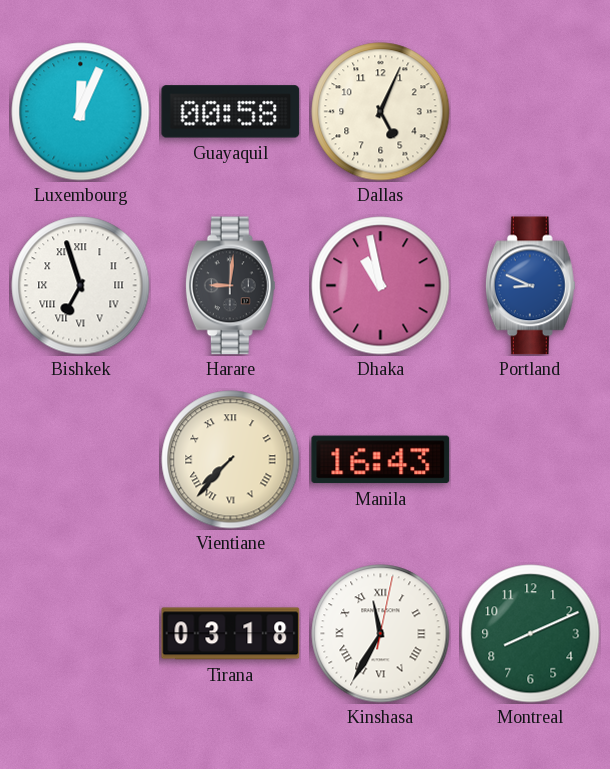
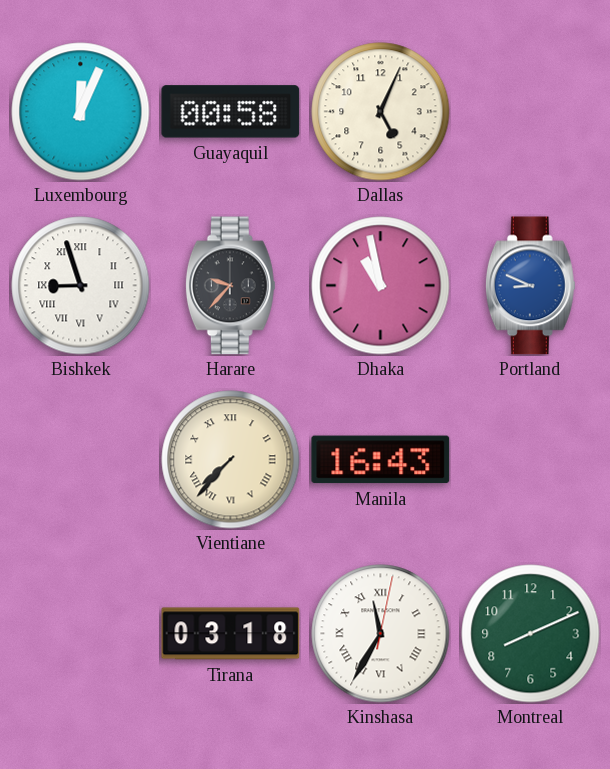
Bishkek: 6:57 -> 8:57 (81, 286)
Harare: 9:01 -> 9:37 (230, 286)
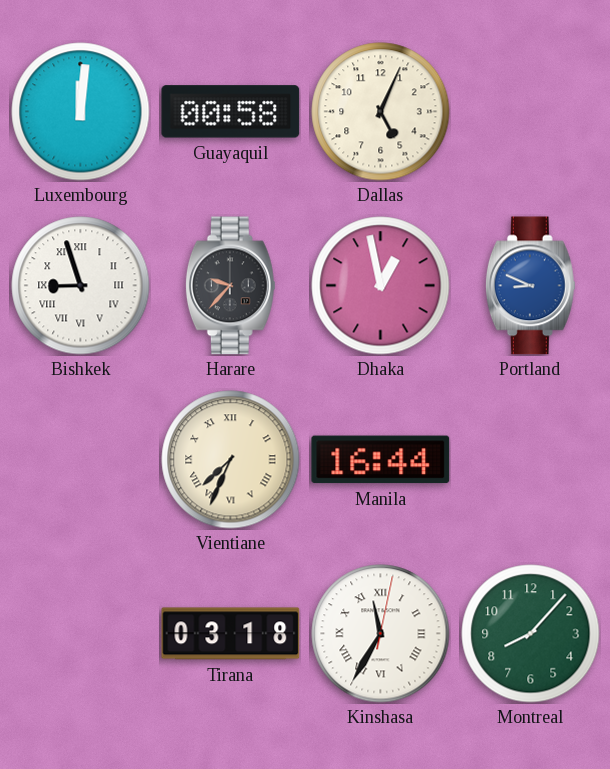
Luxembourg: 12:04 -> 12:01 (81, 112)
Dhaka: 10:58 -> 12:58 (381, 286)
Vientiane: 7:37 -> 7:34 (231, 460)
Manila: 16:43 -> 16:44 (381, 460)
Montreal: 8:11 -> 8:07 (531, 634)
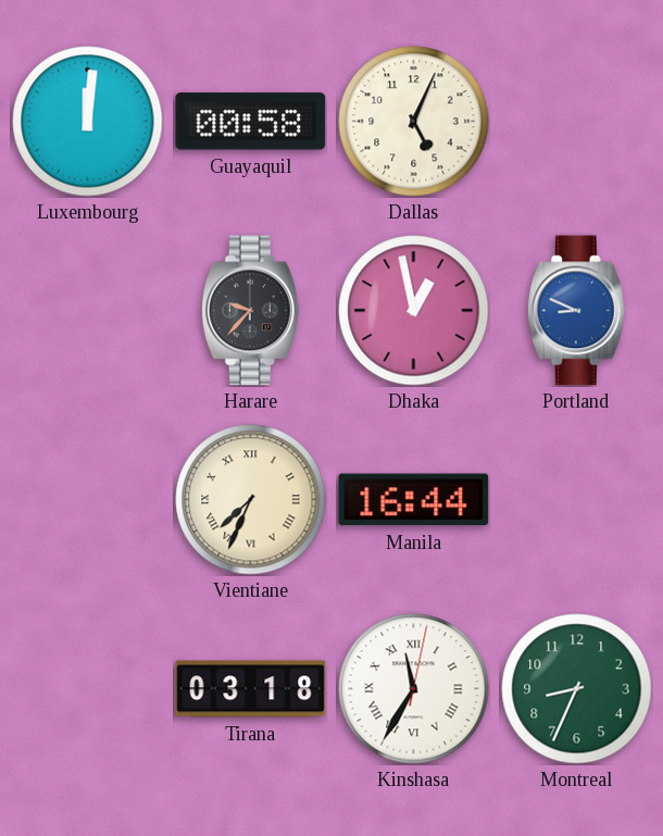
Bishkek: 8:57 -> none (81, 286)
Montreal: 8:07 -> 8:34 (577, 689)
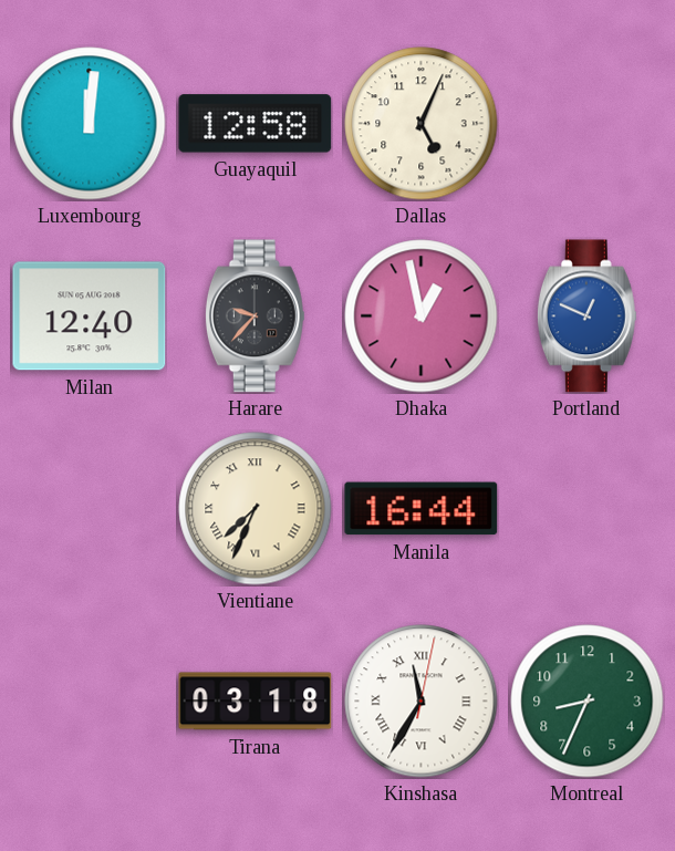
Guayaquil: 00:58 -> 12:58 (256, 124)
Milan: none -> 12:40 (90, 316)
Portland: 8:49 -> 12:49 (586, 316)
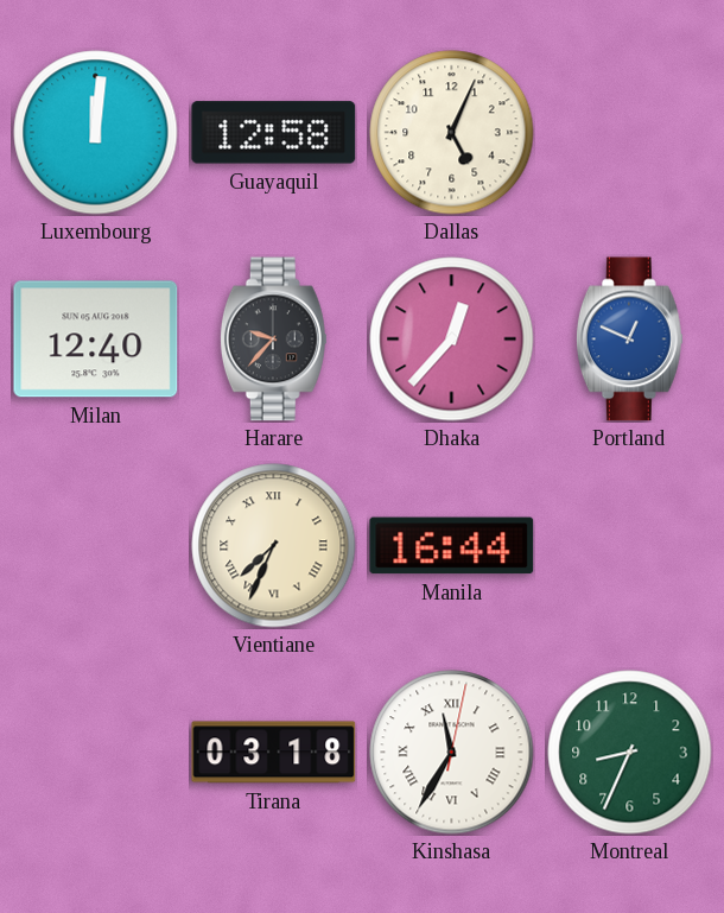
Dhaka: 12:58 -> 12:37 (452, 340)
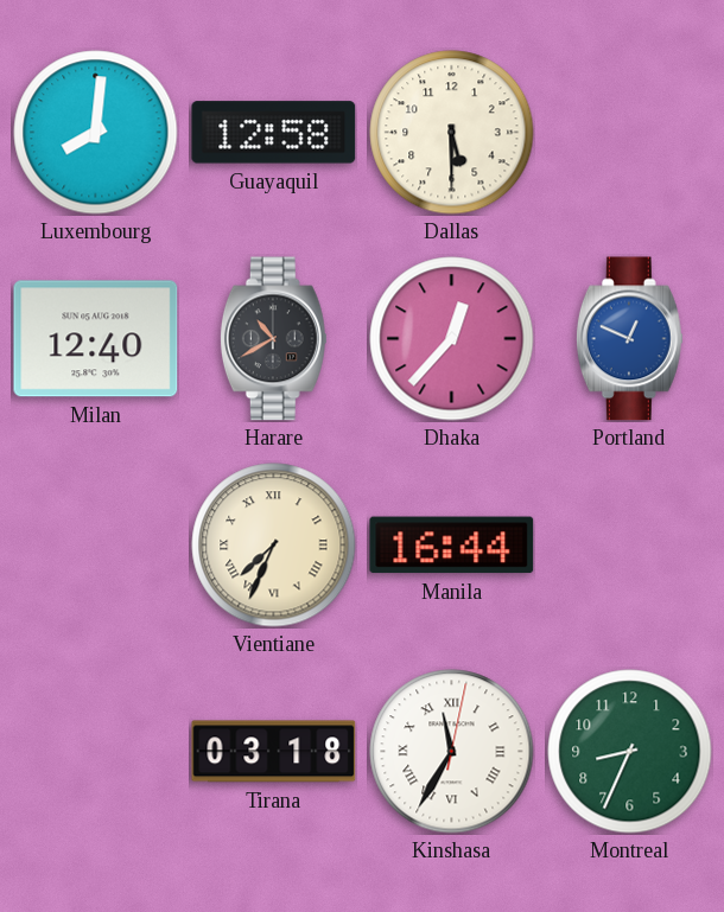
Luxembourg: 12:01 -> 8:01 (96, 133)
Dallas: 5:04 -> 5:30 (452, 133)
Harare: 9:37 -> 10:40 (273, 339)
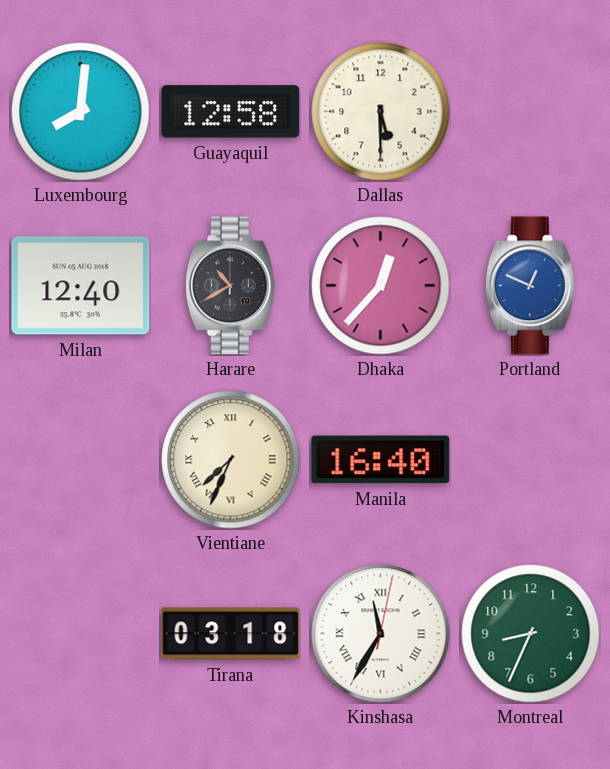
Manila: 16:44 -> 16:40 (381, 460)
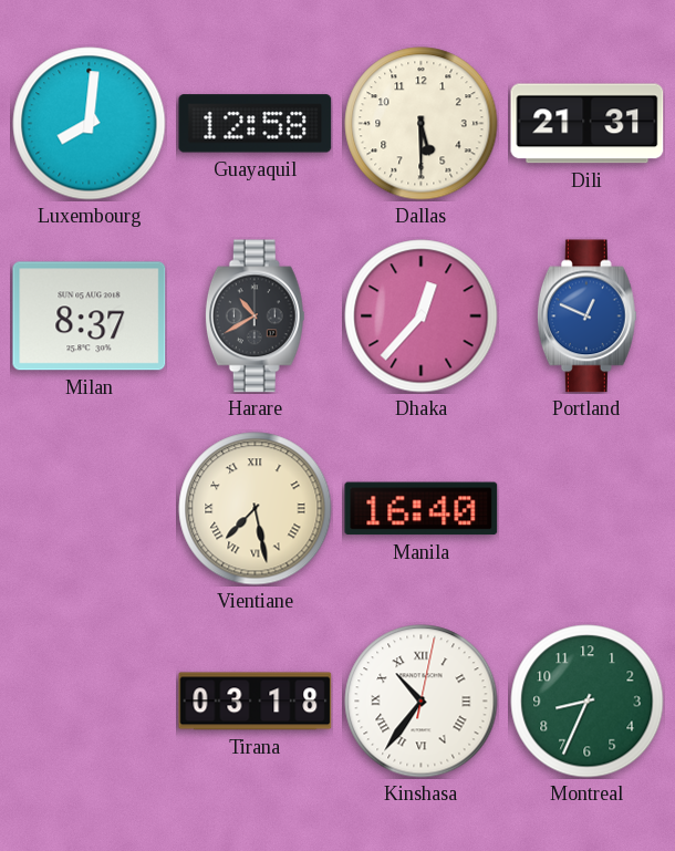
Dili: none -> 21:31 (588, 124)
Milan: 12:40 -> 8:37 (90, 316)
Vientiane: 7:34 -> 7:28 (256, 509)
Kinshasa: 11:35 -> 10:36 (422, 702)
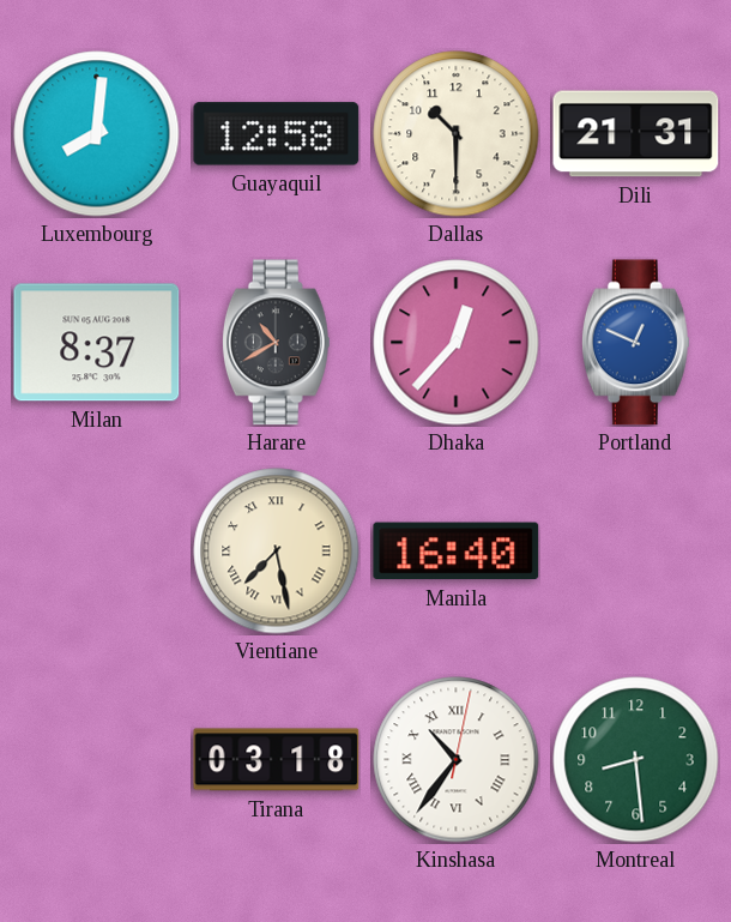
Dallas: 5:30 -> 10:30 (457, 134)
Montreal: 8:34 -> 8:29 (636, 760)
